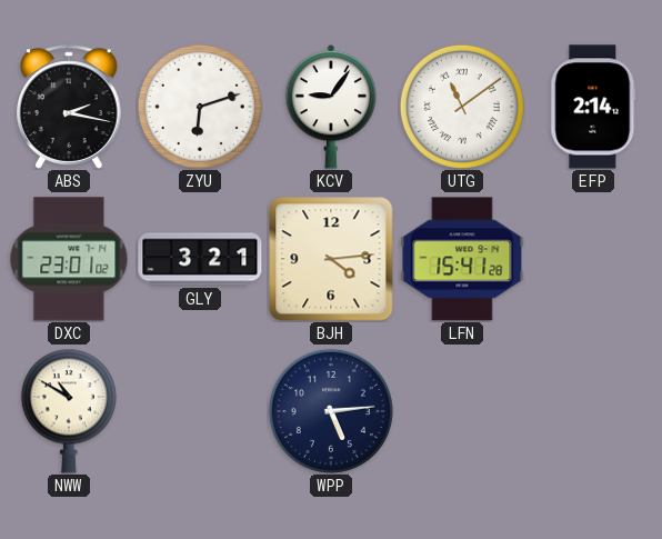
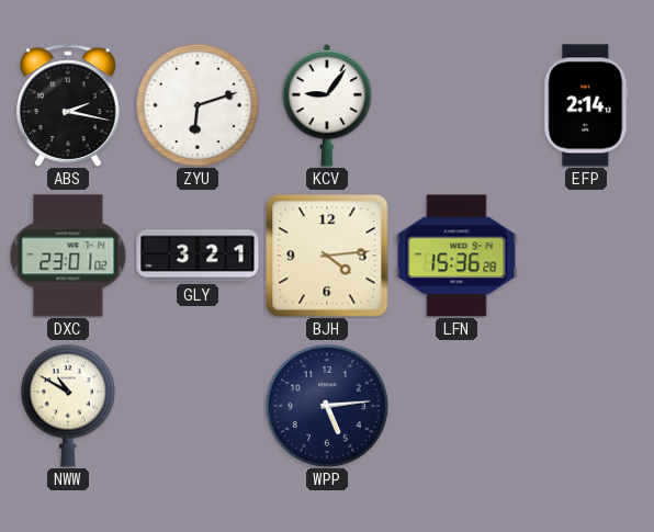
UTG: 11:09 -> none (462, 107)
LFN: 15:41 -> 15:36 (456, 256)
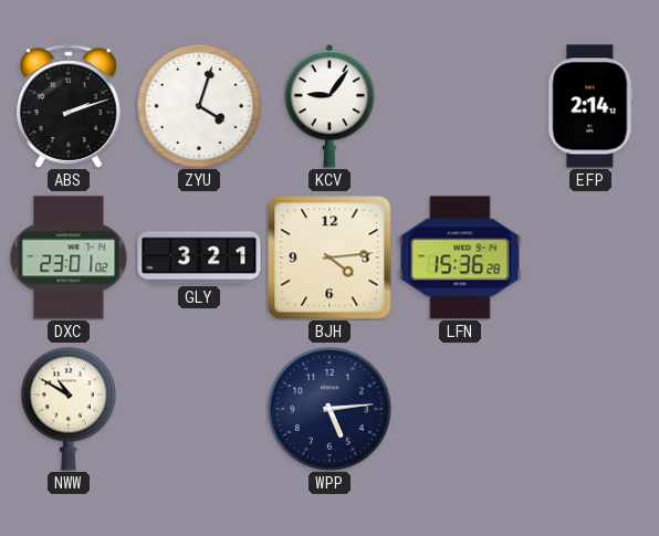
ABS: 2:17 -> 2:12 (69, 106)
ZYU: 6:12 -> 4:03 (199, 106)
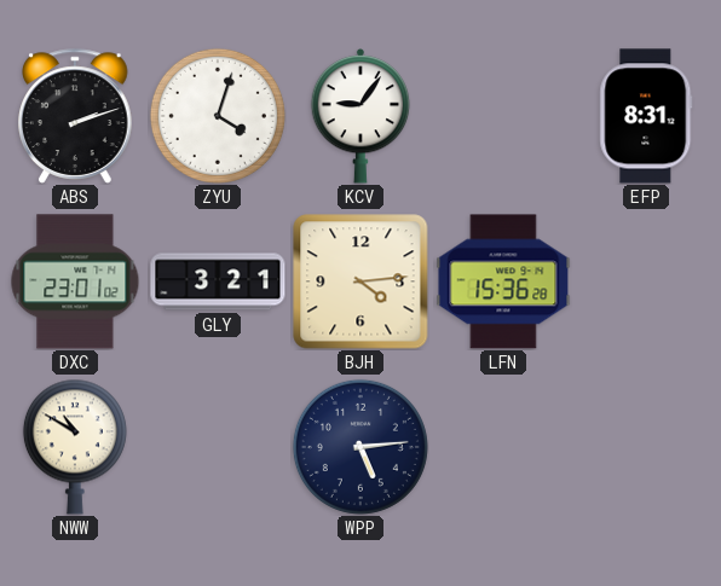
EFP: 2:14 -> 8:31 (646, 116)
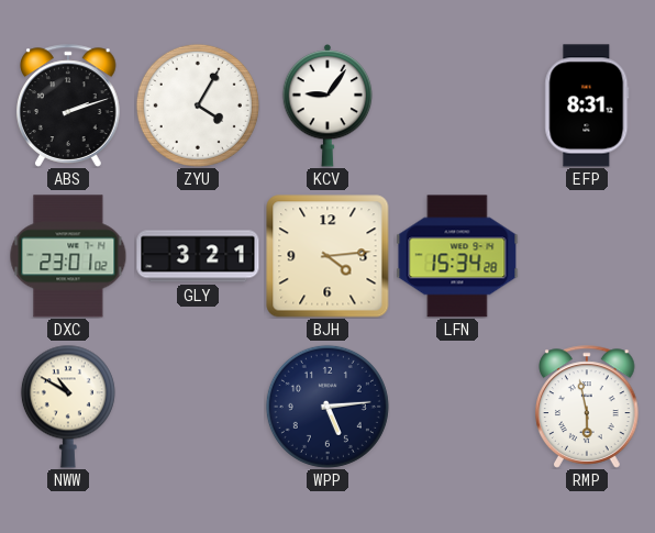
ZYU: 4:03 -> 4:05 (198, 106)
LFN: 15:36 -> 15:34 (457, 256)
RMP: none -> 5:58 (587, 407)
